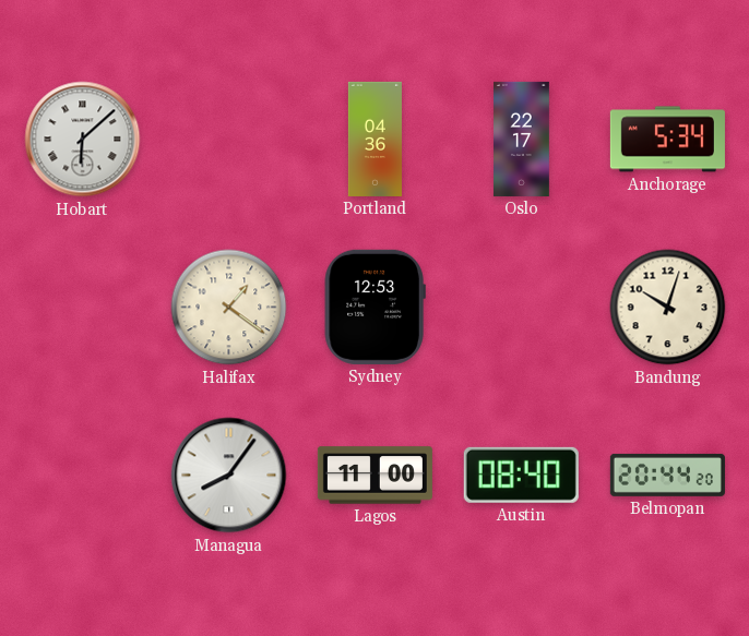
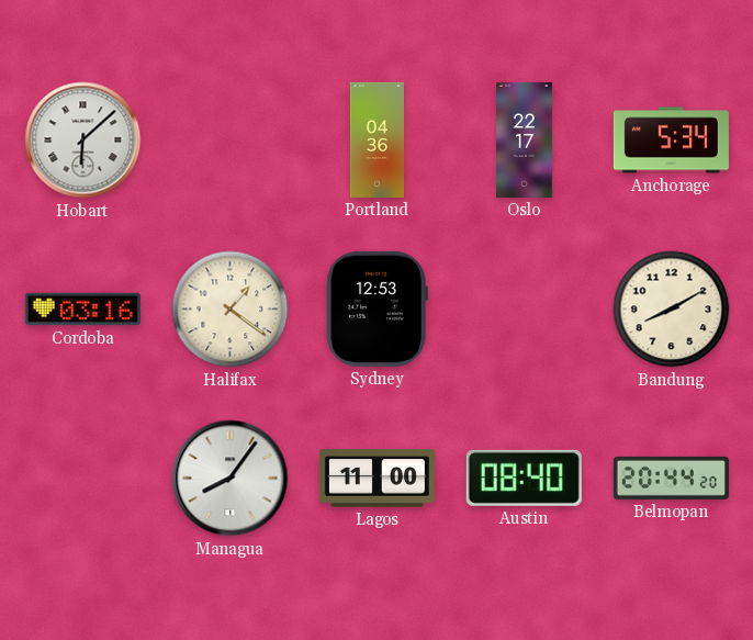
Cordoba: none -> 03:16 (82, 310)
Bandung: 10:03 -> 8:10 (672, 310)
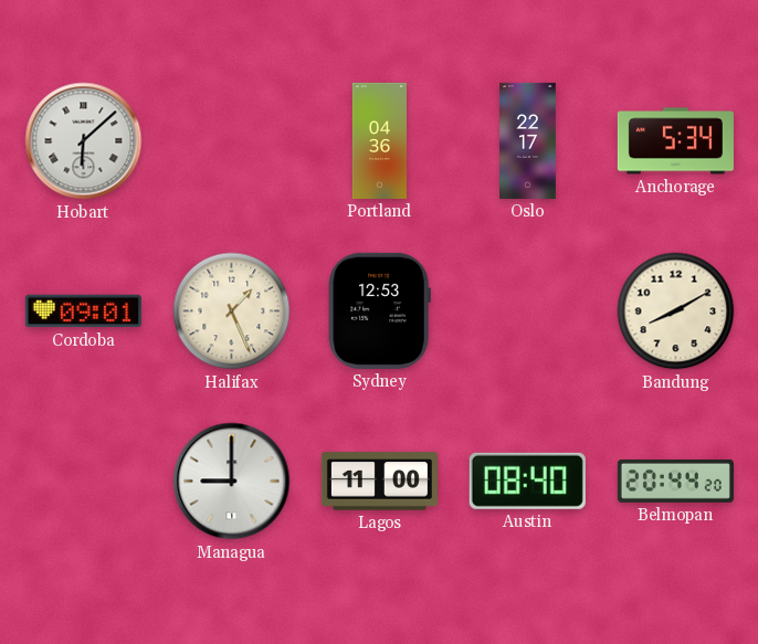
Cordoba: 03:16 -> 09:01 (83, 312)
Halifax: 1:21 -> 1:26 (232, 312)
Managua: 8:06 -> 9:00 (232, 482)
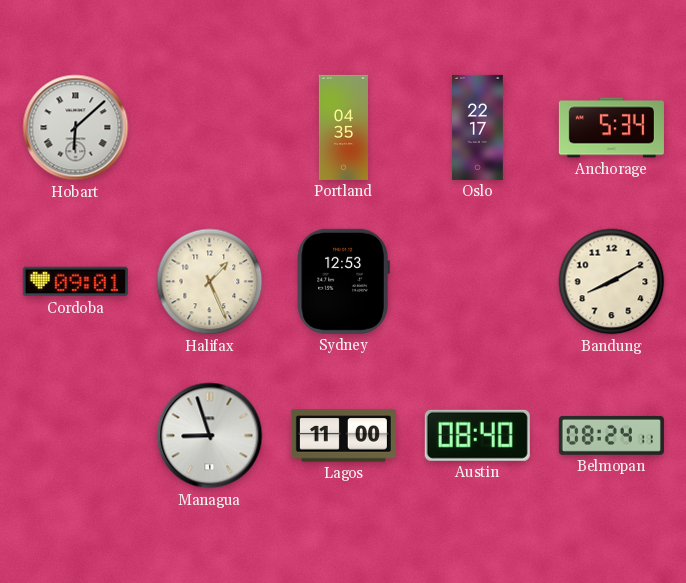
Portland: 04:36 -> 04:35 (343, 127)
Managua: 9:00 -> 8:57 (210, 436)
Belmopan: 20:44 -> 08:24 (611, 435)
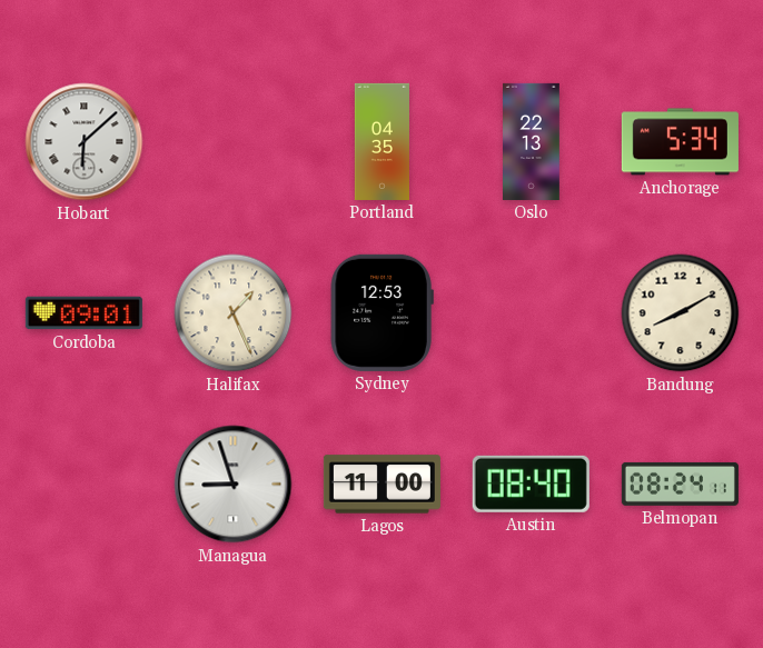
Oslo: 22:17 -> 22:13 (532, 141)
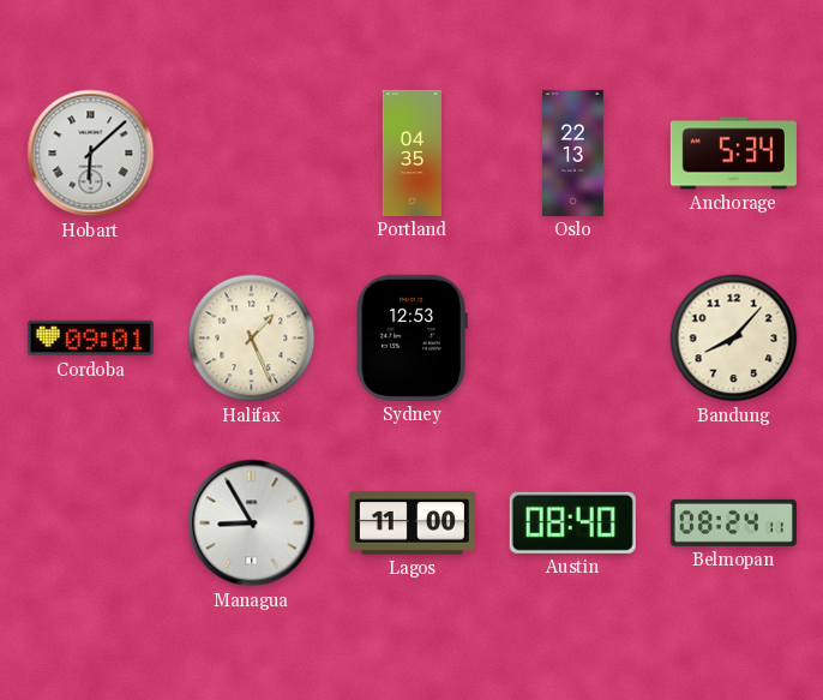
Bandung: 8:10 -> 8:07 (734, 339)
Managua: 8:57 -> 8:55 (252, 523)
